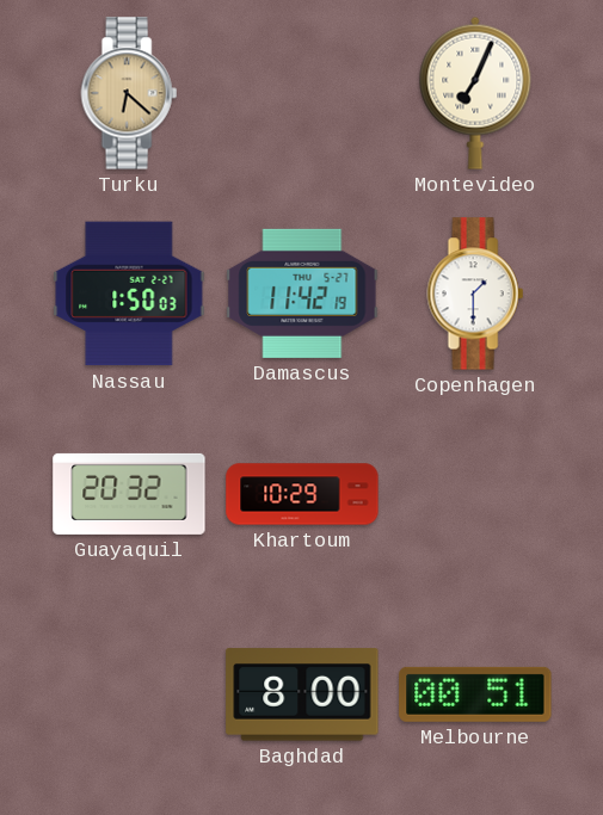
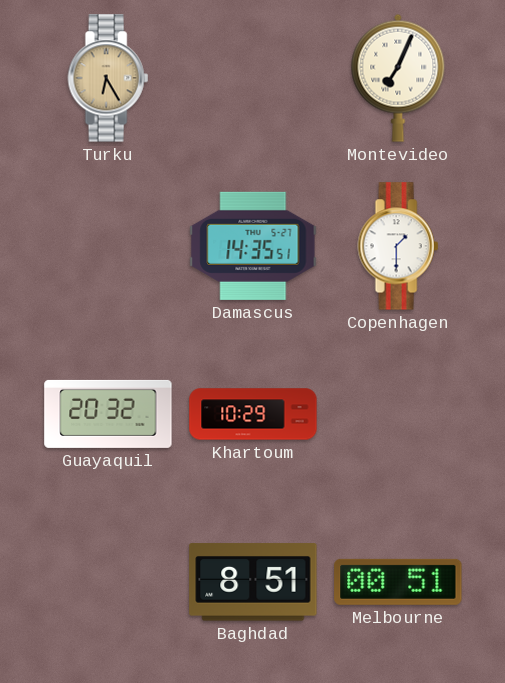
Turku: 6:22 -> 6:25 (108, 78)
Nassau: 1:50 -> none (129, 294)
Damascus: 11:42 -> 14:35 (253, 246)
Baghdad: 8:00 -> 8:51 (253, 582)
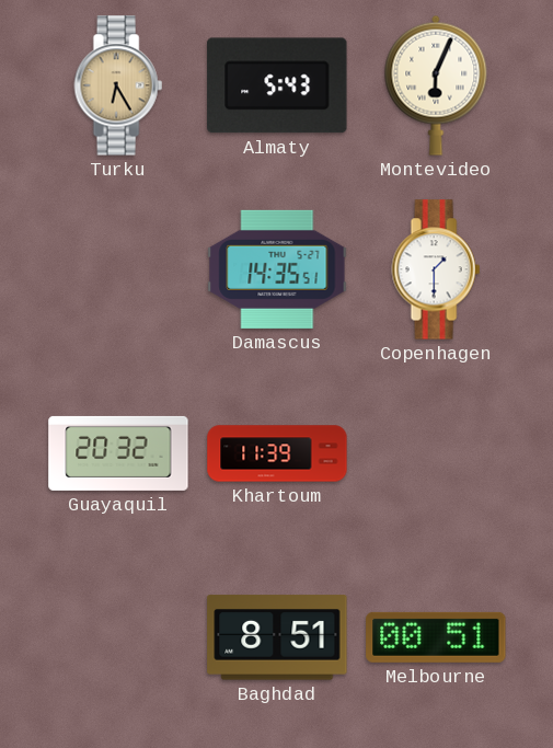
Almaty: none -> 5:43 (277, 85)
Montevideo: 7:04 -> 6:04 (436, 85)
Khartoum: 10:29 -> 11:39 (277, 453)
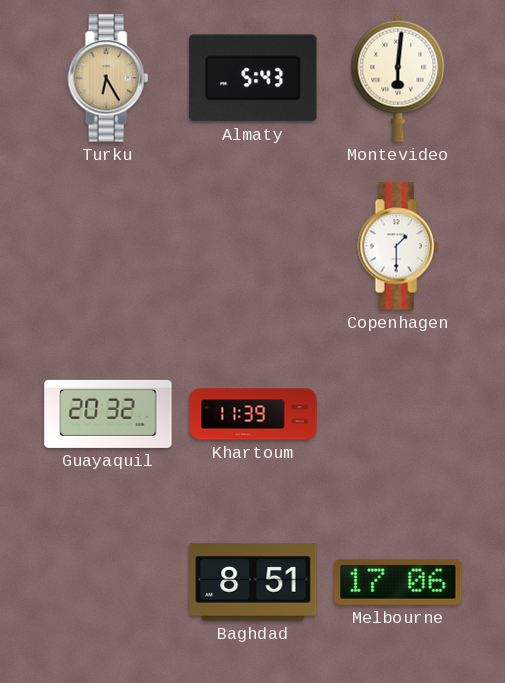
Montevideo: 6:04 -> 6:01 (398, 78)
Damascus: 14:35 -> none (277, 269)
Melbourne: 00:51 -> 17:06 (398, 582)
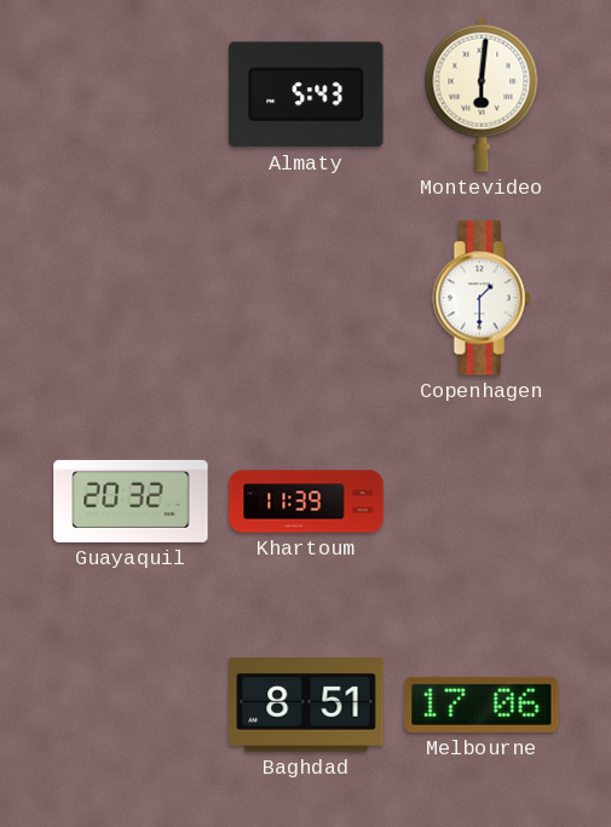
Turku: 6:25 -> none (108, 78)
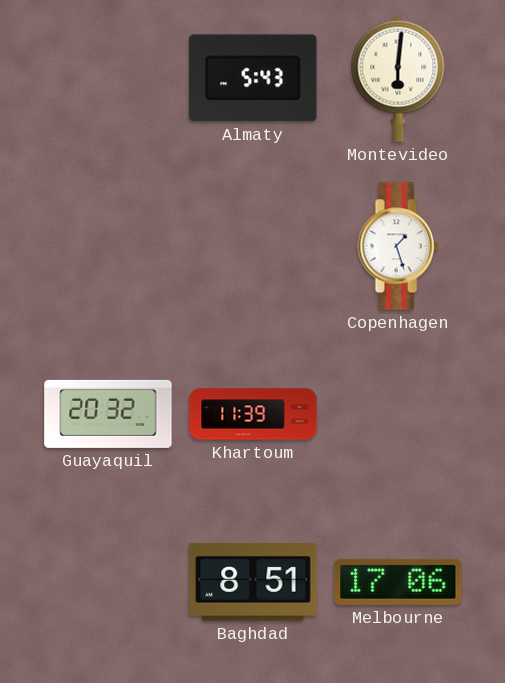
Copenhagen: 1:30 -> 1:27 (398, 246)
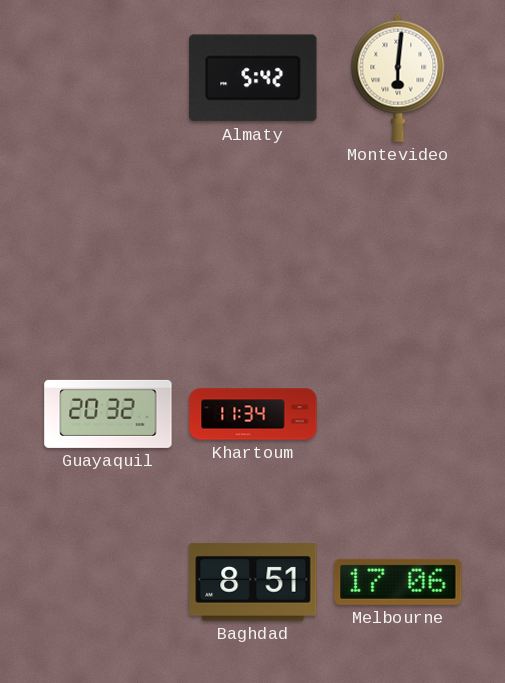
Almaty: 5:43 -> 5:42 (253, 78)
Copenhagen: 1:27 -> none (398, 246)
Khartoum: 11:39 -> 11:34 (253, 414)
